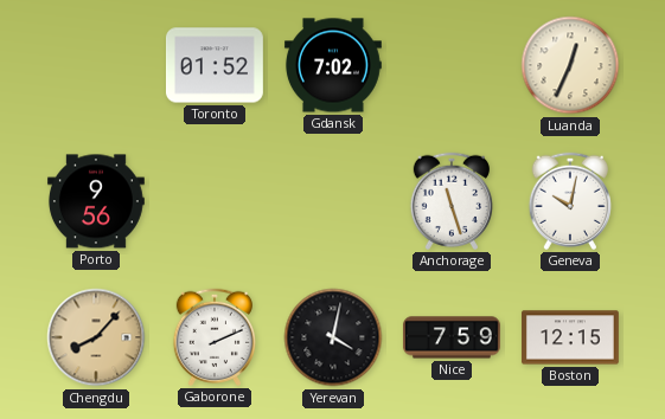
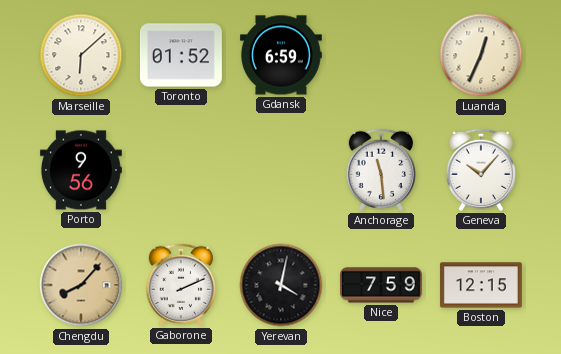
Marseille: none -> 6:08 (81, 55)
Gdansk: 7:02 -> 6:59 (281, 55)
Anchorage: 11:27 -> 11:29 (380, 170)
Geneva: 10:02 -> 10:07 (480, 170)
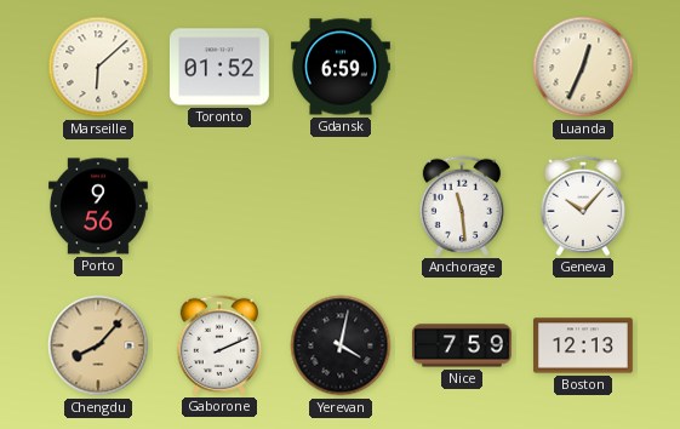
Boston: 12:15 -> 12:13 (583, 345)
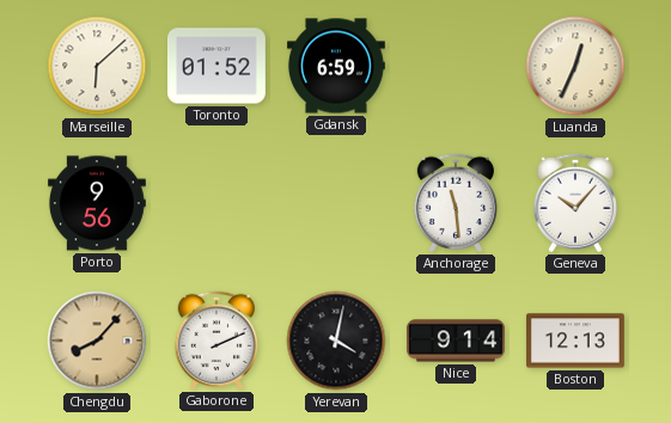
Nice: 7:59 -> 9:14 (456, 341)
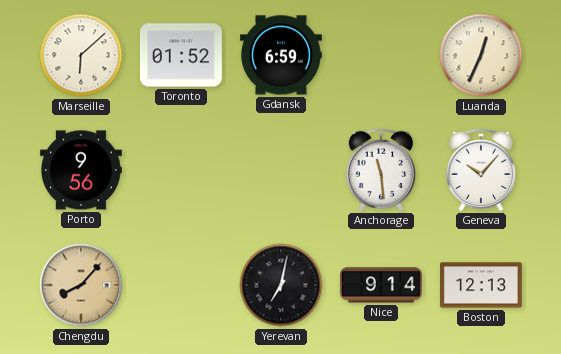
Gaborone: 2:11 -> none (215, 341)
Yerevan: 4:02 -> 7:02 (281, 285)
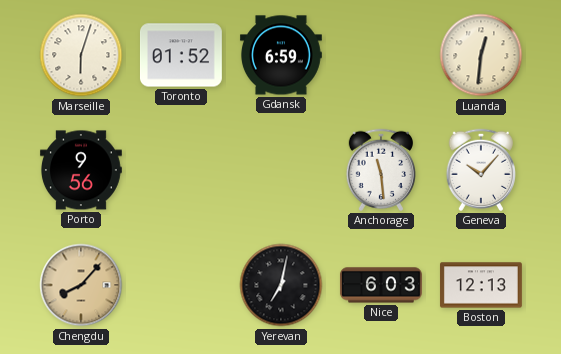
Marseille: 6:08 -> 6:03 (81, 55)
Luanda: 12:34 -> 12:31 (481, 55)
Nice: 9:14 -> 6:03 (381, 285)
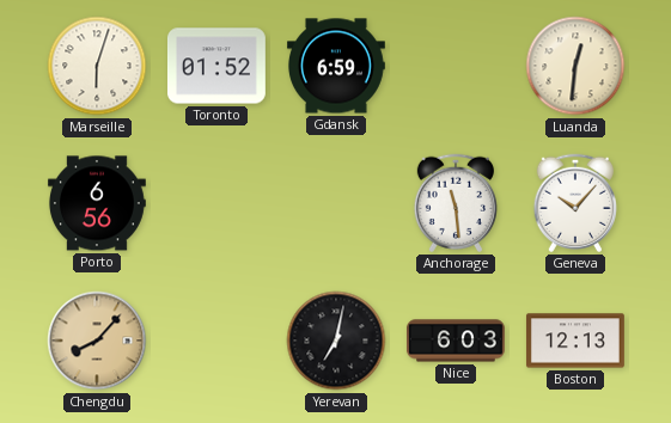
Porto: 9:56 -> 6:56 (97, 203)
